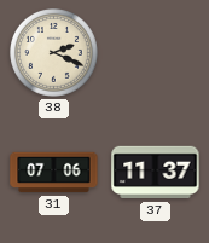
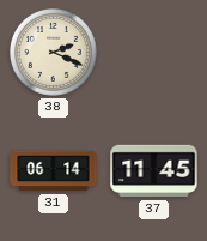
31: 07:06 -> 06:14 (54, 171)
37: 11:37 -> 11:45 (154, 171)
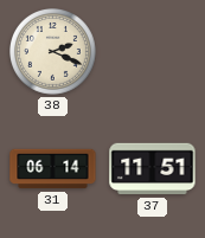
37: 11:45 -> 11:51 (153, 169)
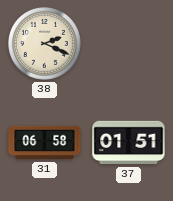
31: 06:14 -> 06:58 (45, 143)
37: 11:51 -> 01:51 (129, 143)
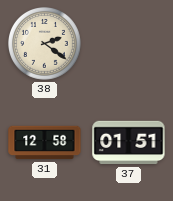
38: 2:19 -> 2:21 (45, 44)
31: 06:58 -> 12:58 (45, 143)
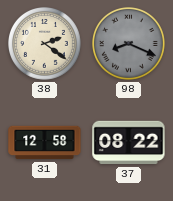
98: none -> 8:19 (129, 44)
37: 01:51 -> 08:22 (129, 143)
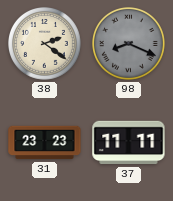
31: 12:58 -> 23:23 (45, 143)
37: 08:22 -> 11:11 (129, 143)
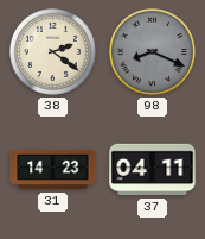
31: 23:23 -> 14:23 (53, 170)
37: 11:11 -> 04:11 (153, 170)
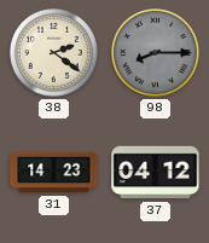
98: 8:19 -> 8:15 (156, 53)
37: 04:11 -> 04:12 (156, 173)
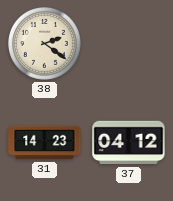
98: 8:15 -> none (156, 53)
